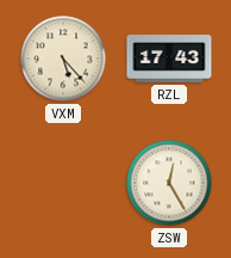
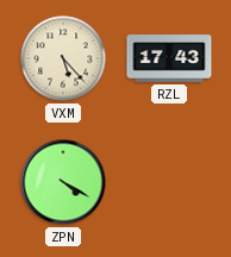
ZPN: none -> 4:20 (63, 182)
ZSW: 12:25 -> none (169, 183)
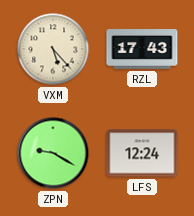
ZPN: 4:20 -> 9:20 (53, 153)
LFS: none -> 12:24 (142, 153)
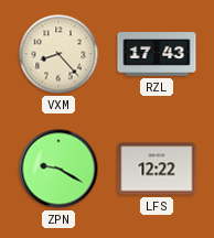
VXM: 5:23 -> 8:23 (58, 54)
LFS: 12:24 -> 12:22 (157, 169)
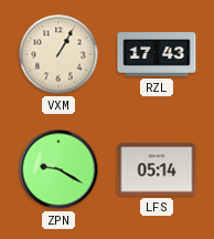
VXM: 8:23 -> 1:05 (58, 54)
LFS: 12:22 -> 05:14 (157, 169)
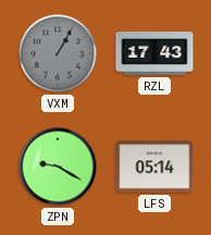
VXM dial: cream -> grey (58, 53)
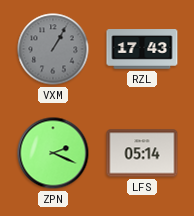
ZPN: 9:20 -> 2:19 (53, 153)
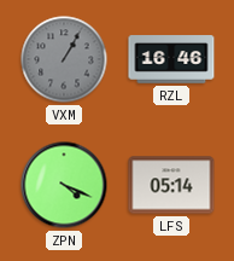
RZL: 17:43 -> 16:46 (171, 59)
ZPN: 2:19 -> 4:19 (64, 185)
